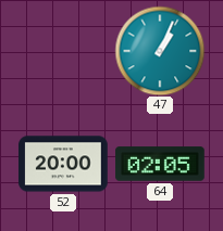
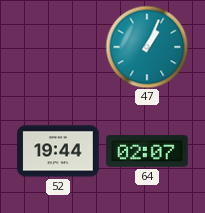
52: 20:00 -> 19:44 (58, 151)
64: 02:05 -> 02:07 (147, 151)
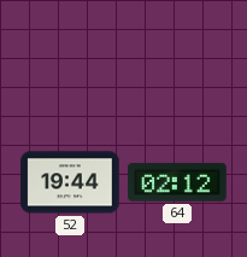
47: 1:04 -> none (147, 47)
64: 02:07 -> 02:12 (177, 182)
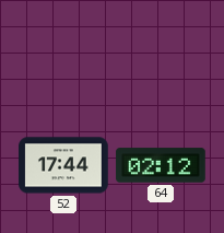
52: 19:44 -> 17:44 (63, 165)
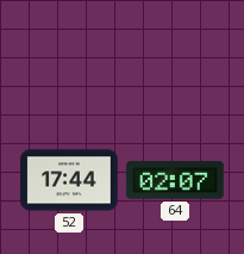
64: 02:12 -> 02:07 (175, 180)
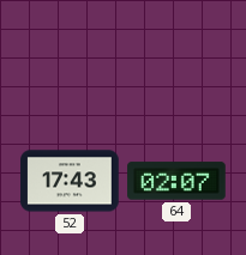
52: 17:44 -> 17:43 (70, 181)
